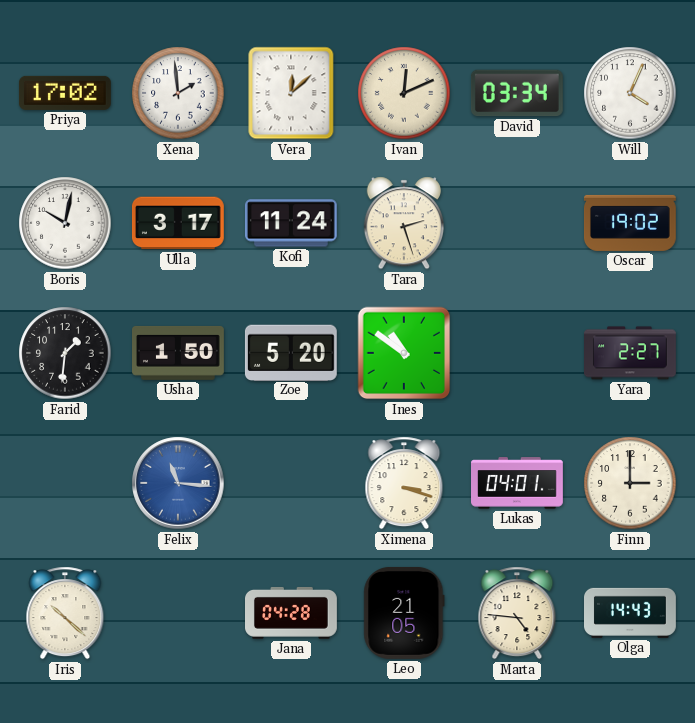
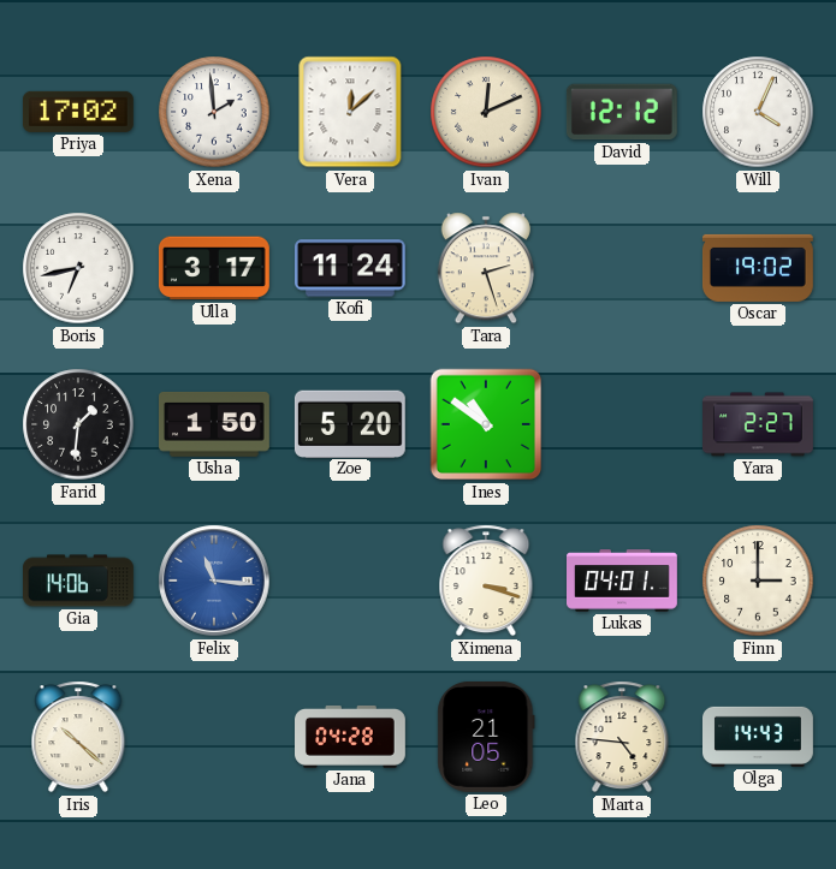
David: 03:34 -> 12:12 (622, 112)
Boris: 10:02 -> 6:43 (78, 268)
Gia: none -> 14:06 (79, 581)
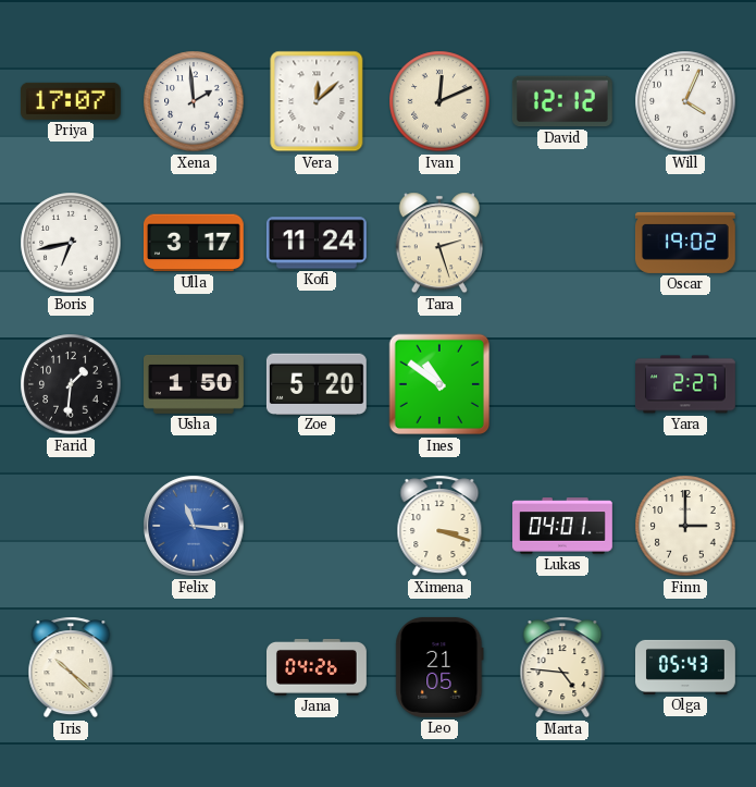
Priya: 17:02 -> 17:07 (71, 101)
Gia: 14:06 -> none (79, 581)
Jana: 04:28 -> 04:26 (318, 667)
Olga: 14:43 -> 05:43 (686, 667)
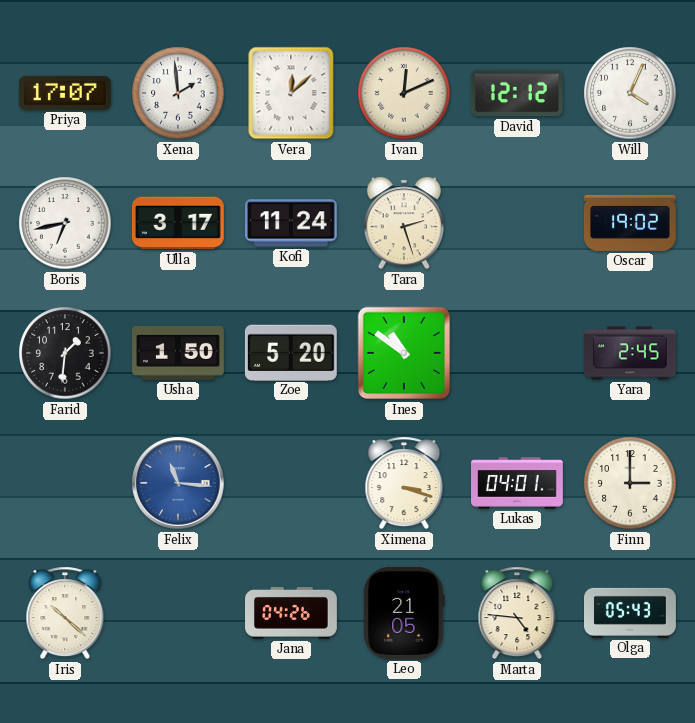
Yara: 2:27 -> 2:45 (631, 353)
